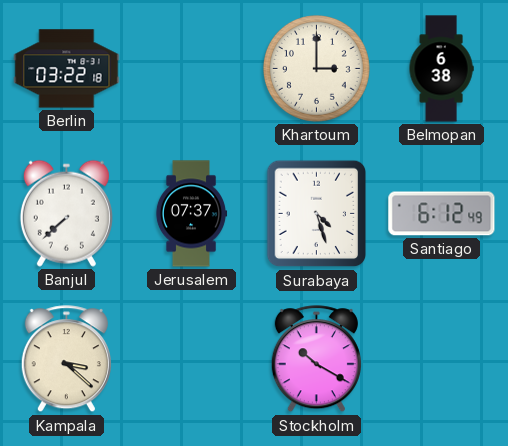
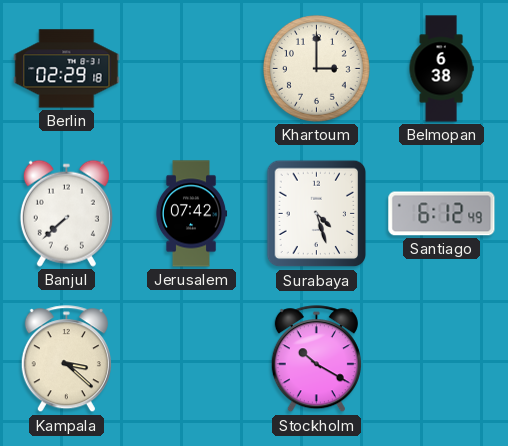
Berlin: 03:22 -> 02:29 (67, 69)
Jerusalem: 07:37 -> 07:42 (191, 214)
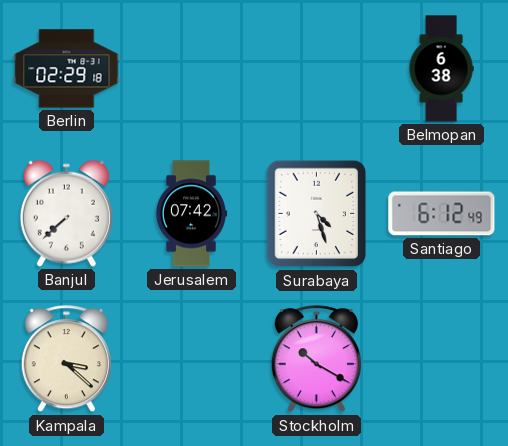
Khartoum: 3:00 -> none (317, 69)
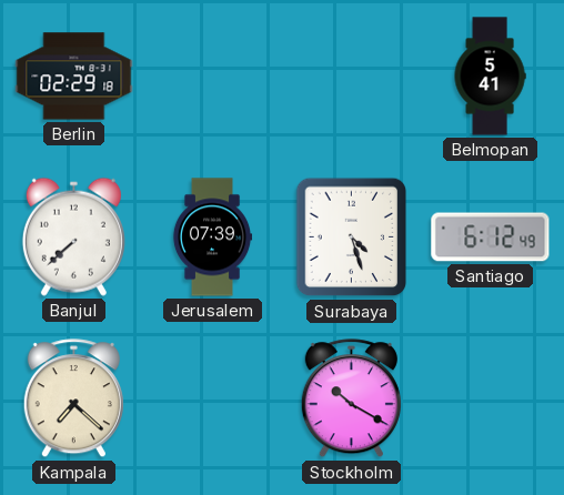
Belmopan: 6:38 -> 5:41 (490, 77)
Jerusalem: 07:42 -> 07:39 (212, 238)
Kampala: 3:22 -> 7:22 (73, 398)
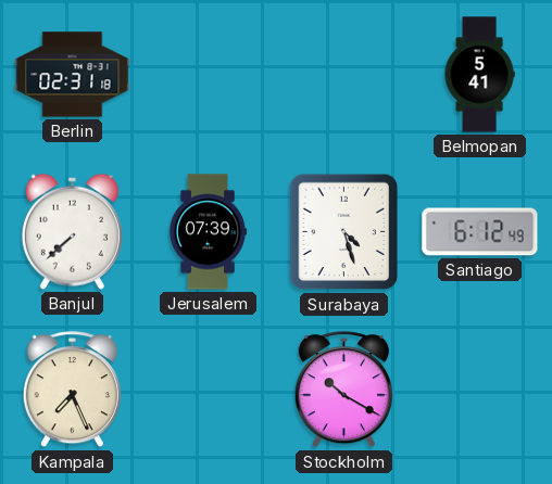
Berlin: 02:29 -> 02:31 (73, 75)
Kampala: 7:22 -> 7:26 (72, 390)
